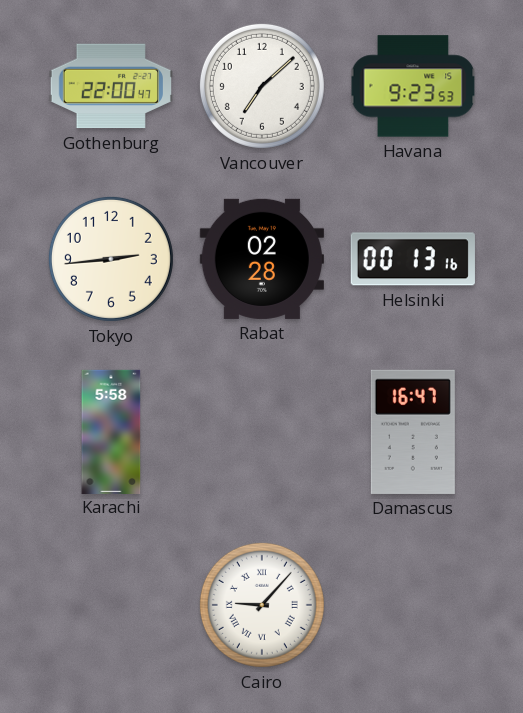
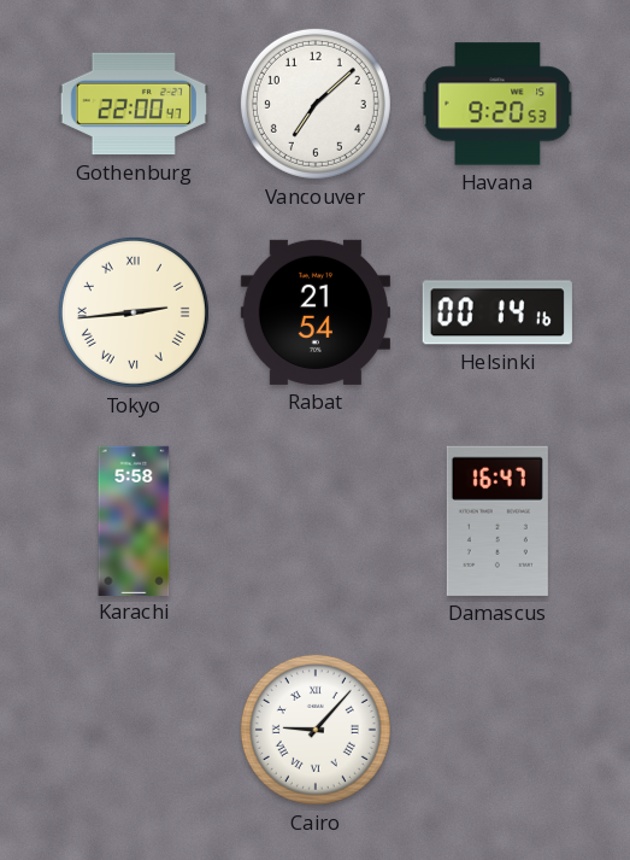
Havana: 9:23 -> 9:20 (497, 104)
Tokyo numerals: Arabic -> Roman (134, 312)
Rabat: 02:28 -> 21:54 (316, 312)
Helsinki: 00:13 -> 00:14 (497, 312)
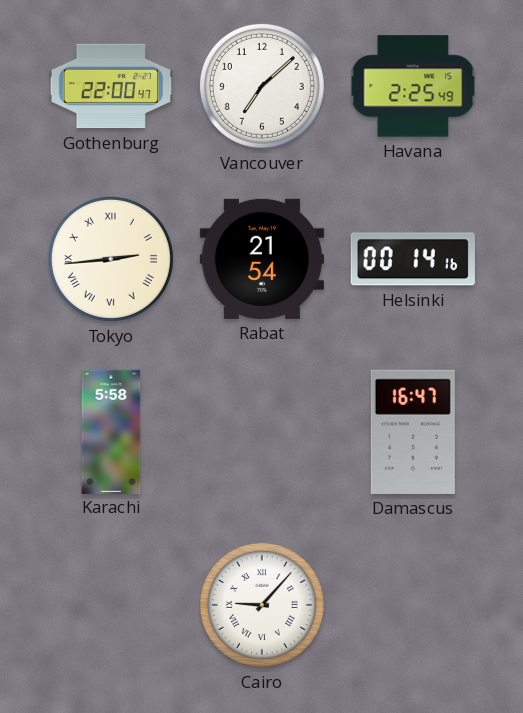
Havana: 9:20 -> 2:25 (413, 86)
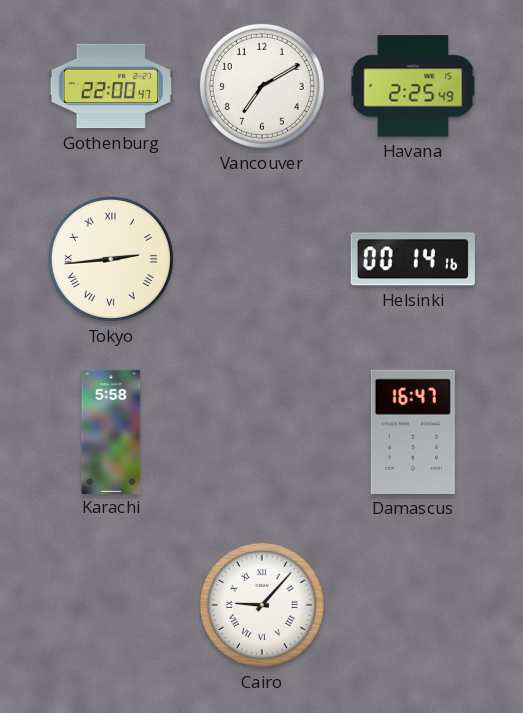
Vancouver: 7:08 -> 7:10 (262, 86)
Rabat: 21:54 -> none (262, 259)
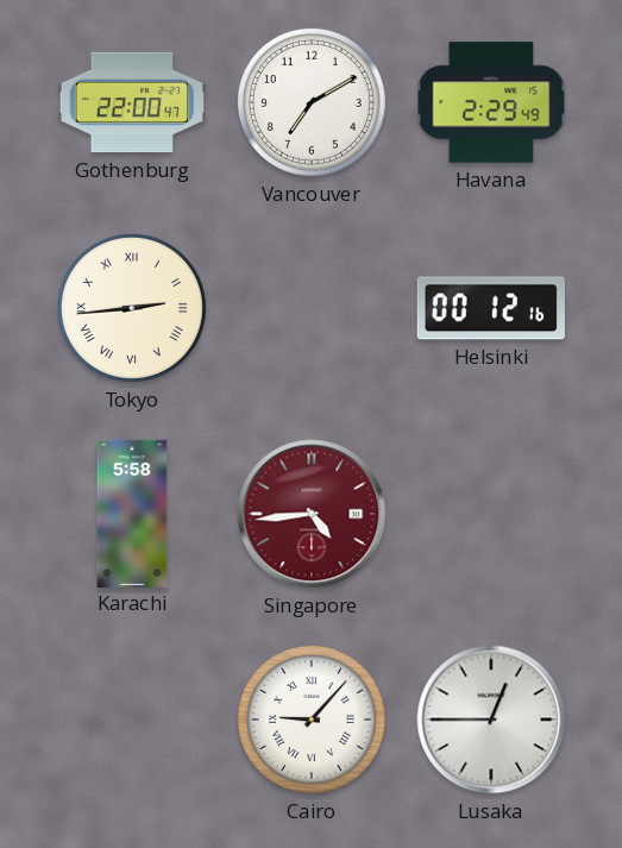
Havana: 2:25 -> 2:29 (491, 102)
Helsinki: 00:14 -> 00:12 (491, 308)
Singapore: none -> 4:44 (312, 514)
Damascus: 16:47 -> none (413, 432)
Lusaka: none -> 12:45 (491, 720)
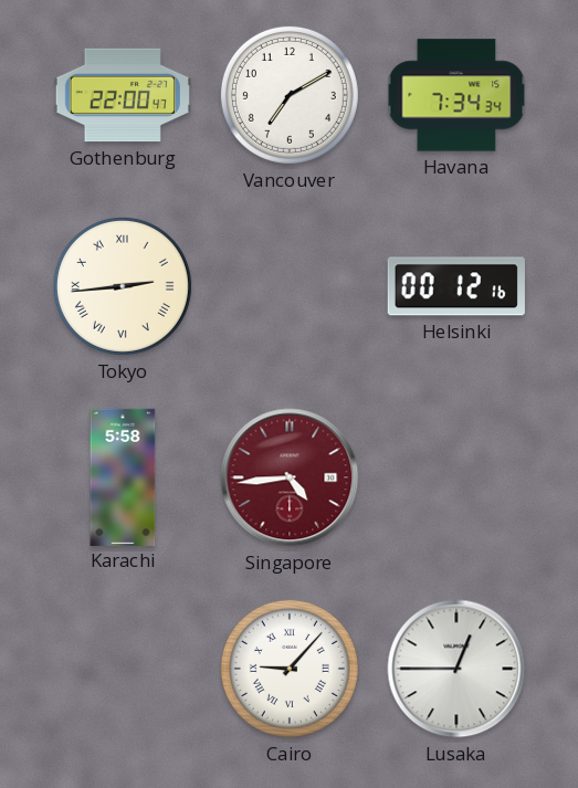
Havana: 2:29 -> 7:34 (456, 95)
